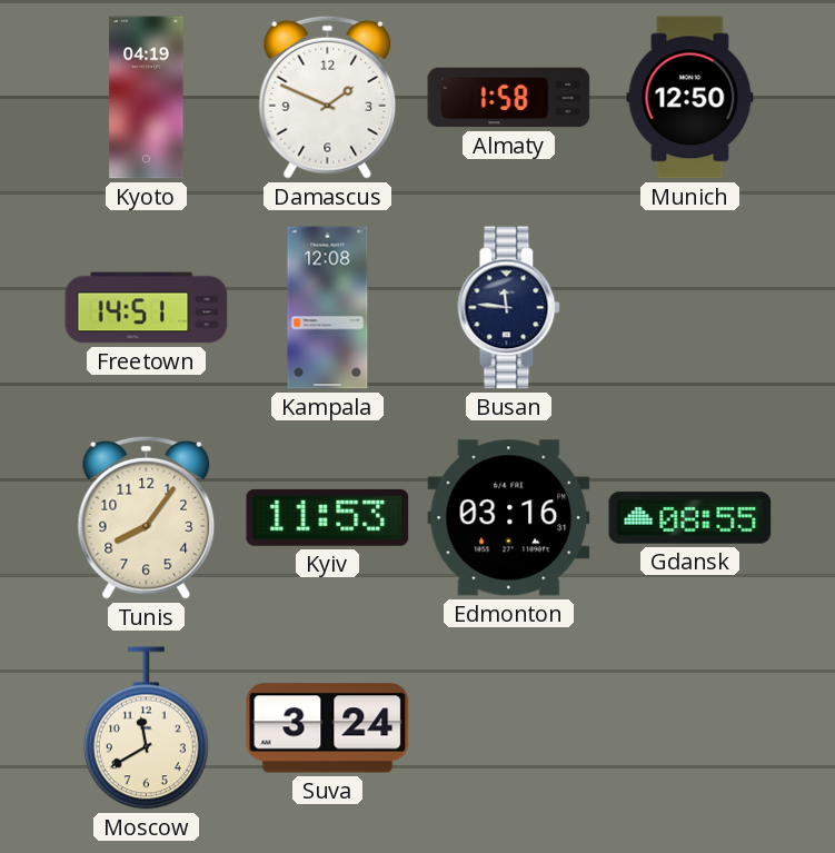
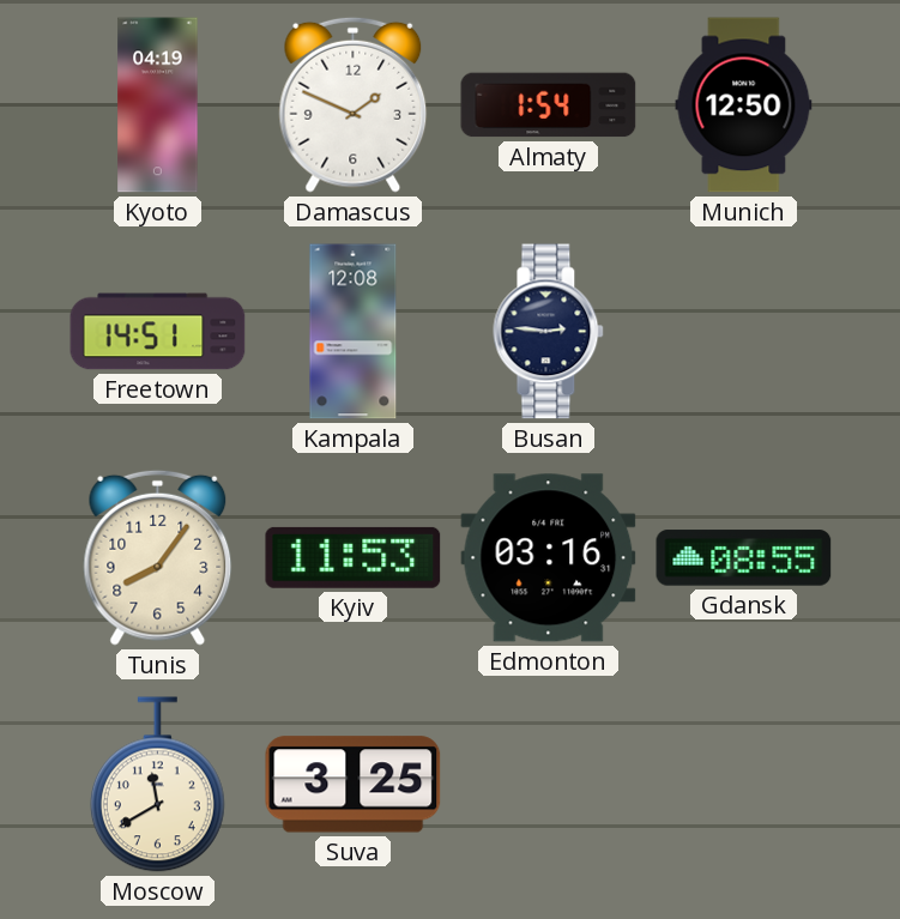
Almaty: 1:58 -> 1:54 (549, 105)
Busan: 11:46 -> 2:46 (549, 332)
Suva: 3:24 -> 3:25 (354, 785)
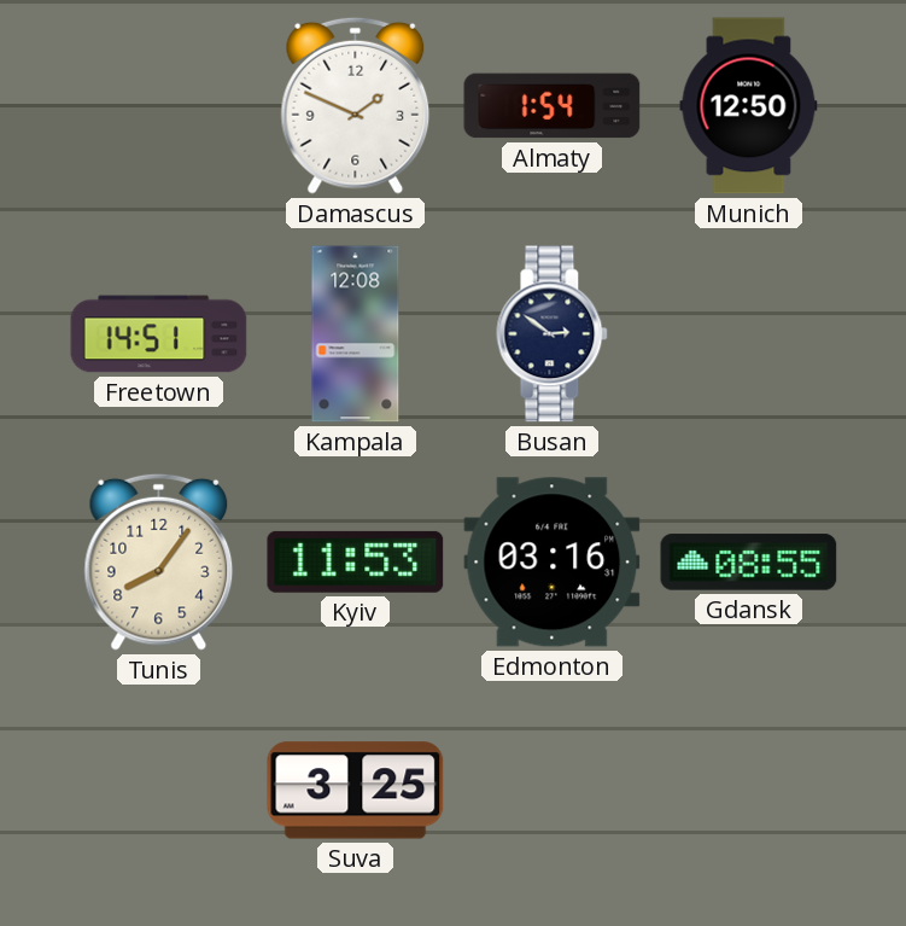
Kyoto: 04:19 -> none (158, 105)
Busan: 2:46 -> 2:51 (553, 334)
Moscow: 11:40 -> none (157, 785)
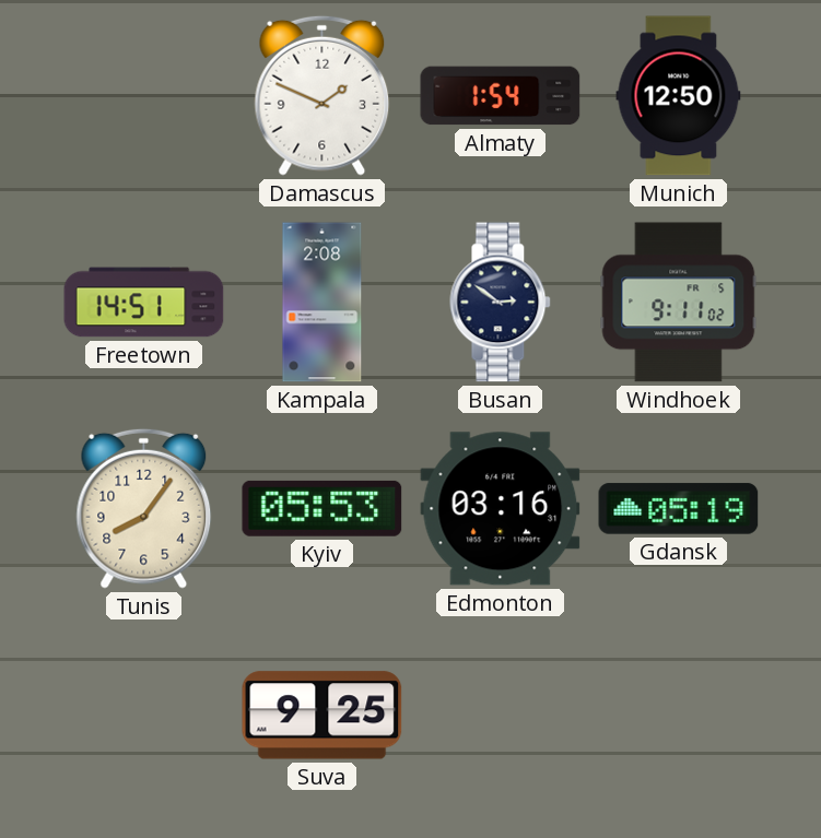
Kampala: 12:08 -> 2:08 (322, 303)
Windhoek: none -> 9:11 (679, 303)
Kyiv: 11:53 -> 05:53 (322, 508)
Gdansk: 08:55 -> 05:19 (679, 509)
Suva: 3:25 -> 9:25 (322, 716)
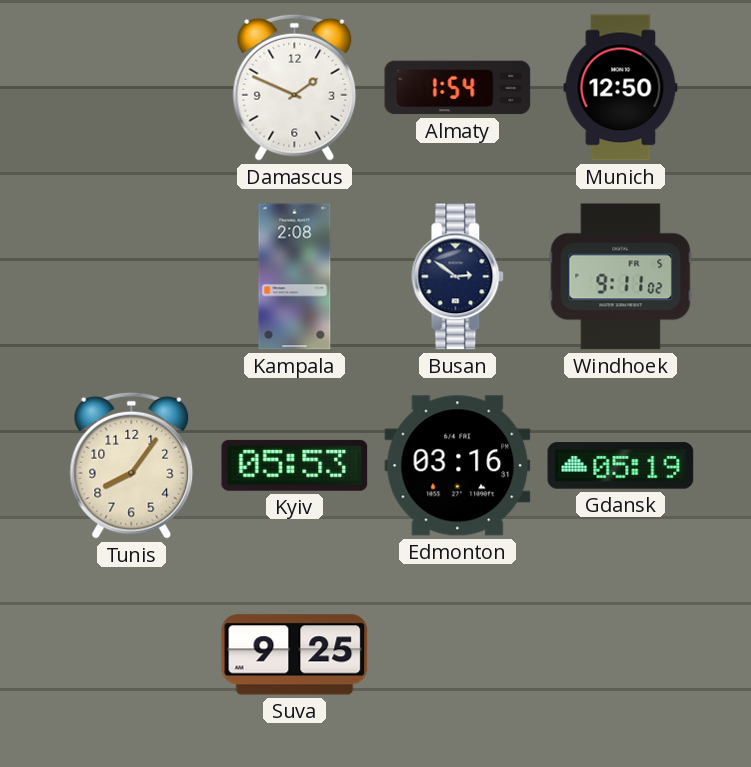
Freetown: 14:51 -> none (144, 303)
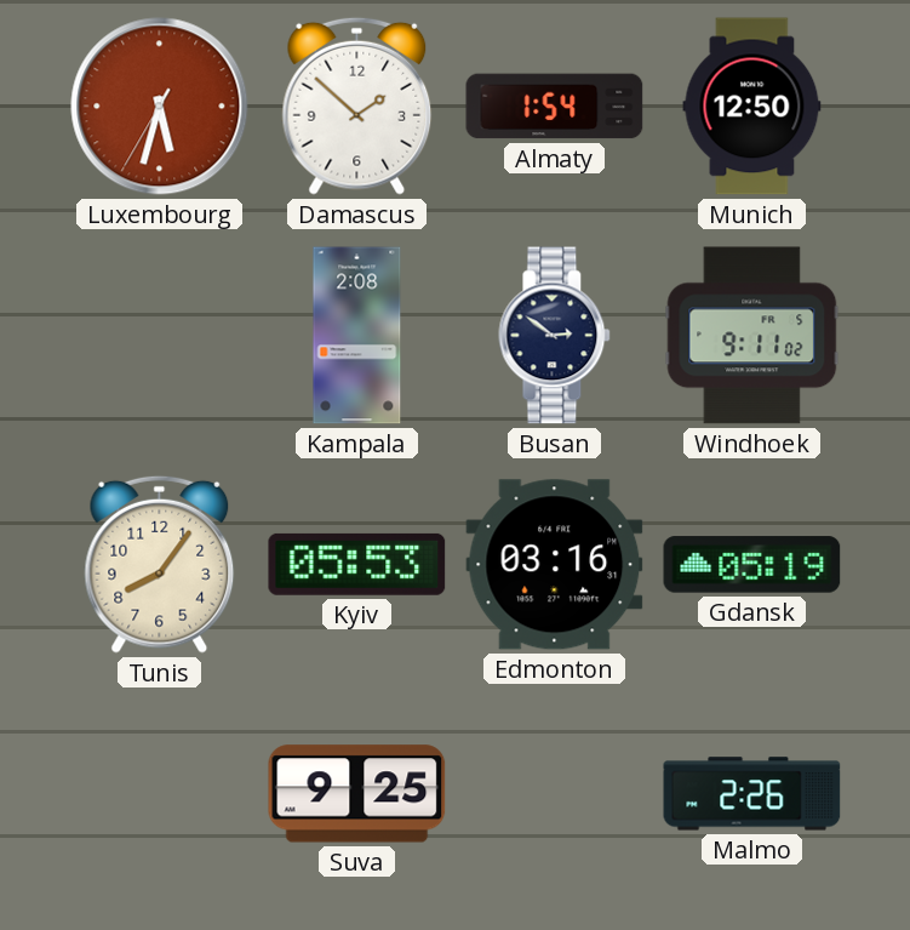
Luxembourg: none -> 5:32 (160, 107)
Damascus: 1:49 -> 1:52 (357, 105)
Malmo: none -> 2:26 (752, 794)
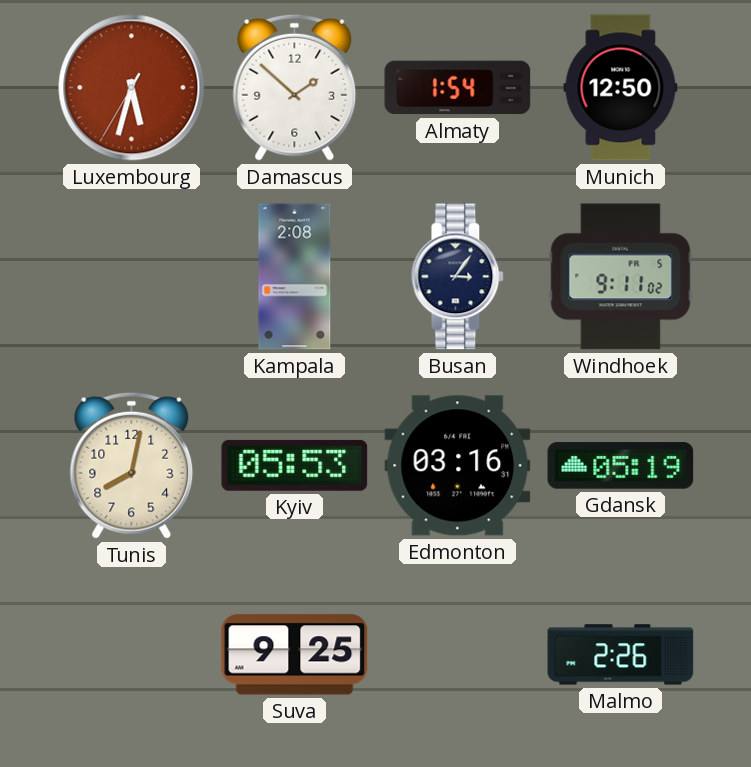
Busan: 2:51 -> 3:06 (458, 277)
Tunis: 8:06 -> 8:02 (132, 465)
